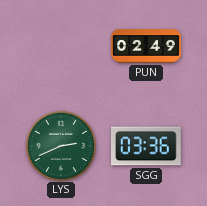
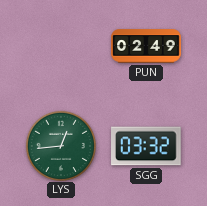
LYS: 2:41 -> 12:44 (60, 145)
SGG: 03:36 -> 03:32 (147, 146)
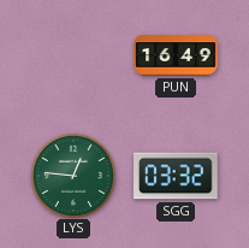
PUN: 02:49 -> 16:49 (176, 55)
LYS: 12:44 -> 12:46 (72, 175)
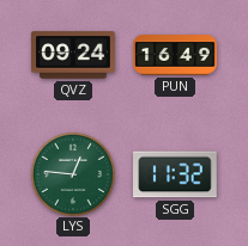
QVZ: none -> 09:24 (73, 55)
SGG: 03:32 -> 11:32 (176, 174)
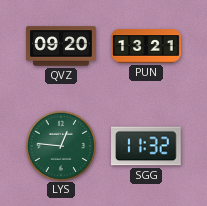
QVZ: 09:24 -> 09:20 (61, 46)
PUN: 16:49 -> 13:21 (146, 46)
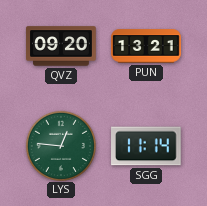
SGG: 11:32 -> 11:14 (147, 146)
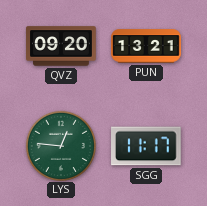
SGG: 11:14 -> 11:17 (147, 146)
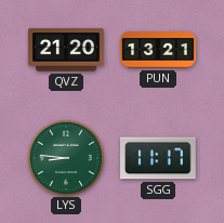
QVZ: 09:20 -> 21:20 (66, 50)
LYS: 12:46 -> 8:46 (65, 157)
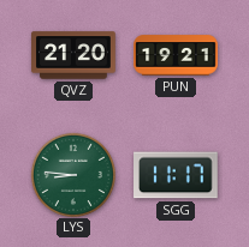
PUN: 13:21 -> 19:21 (176, 55)
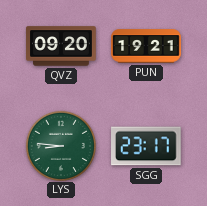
QVZ: 21:20 -> 09:20 (61, 46)
SGG: 11:17 -> 23:17 (147, 146)
